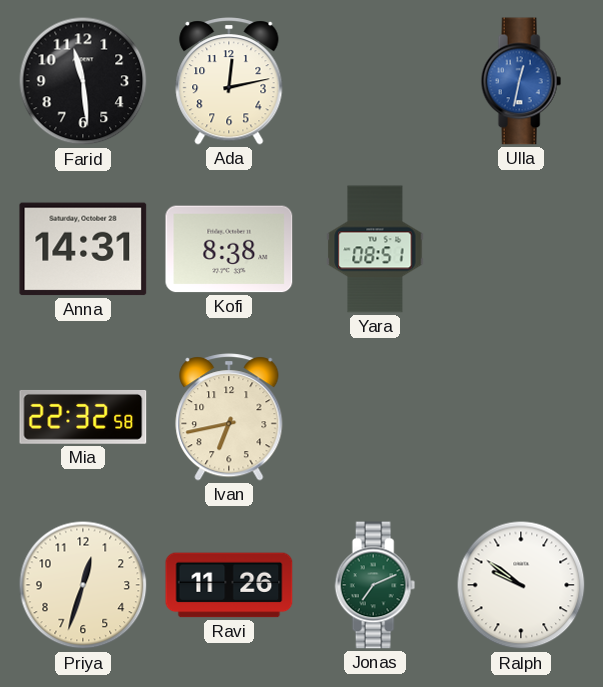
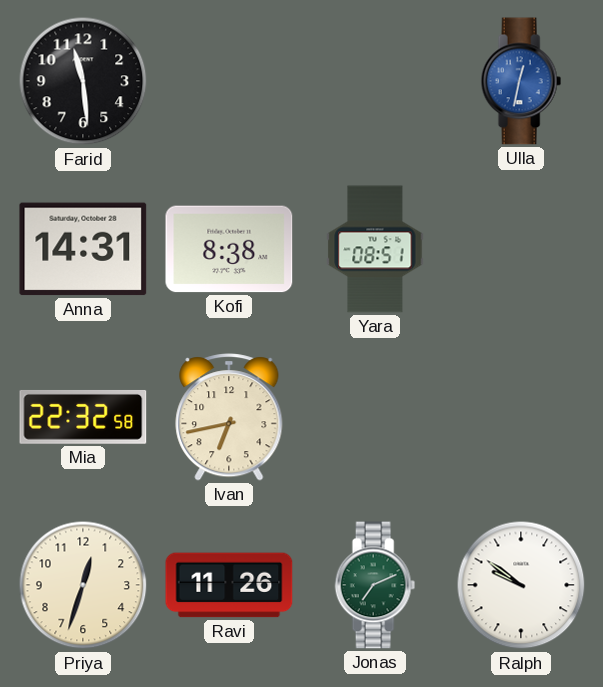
Ada: 12:13 -> none (229, 81)
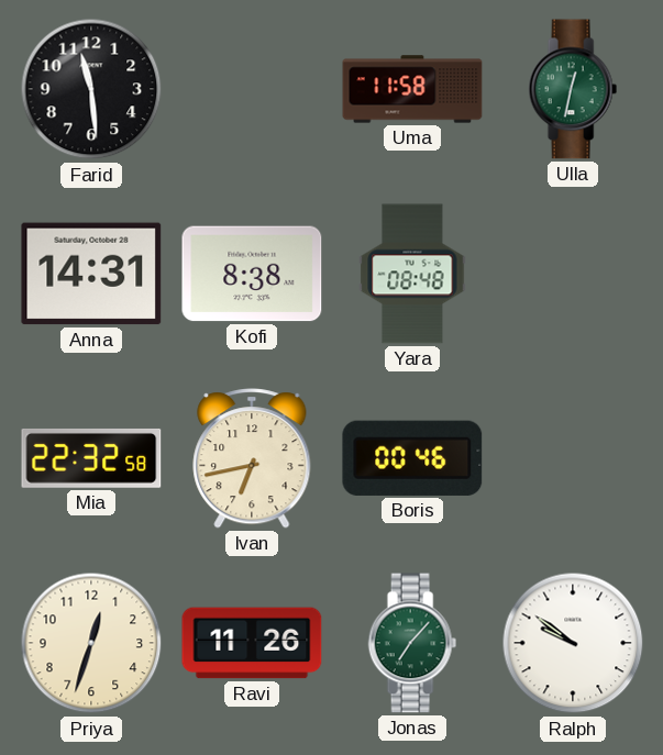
Uma: none -> 11:58 (412, 89)
Ulla dial: blue -> green (573, 89)
Yara: 08:51 -> 08:48 (412, 274)
Boris: none -> 00:46 (412, 458)
Jonas: 7:11 -> 7:07 (412, 643)
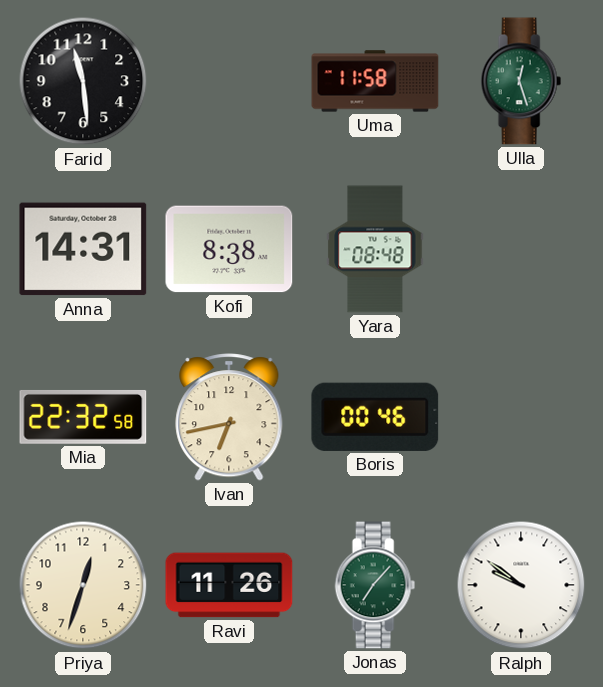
Ulla: 12:32 -> 12:27 (521, 81)
